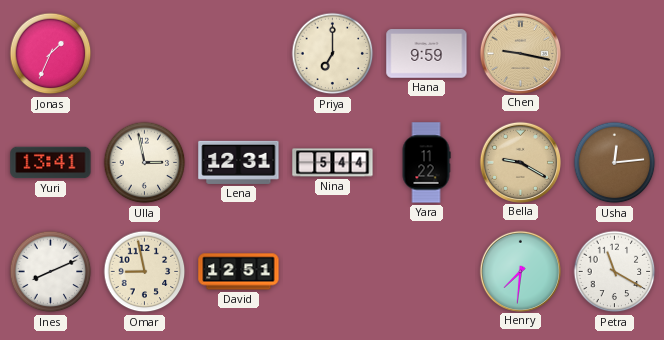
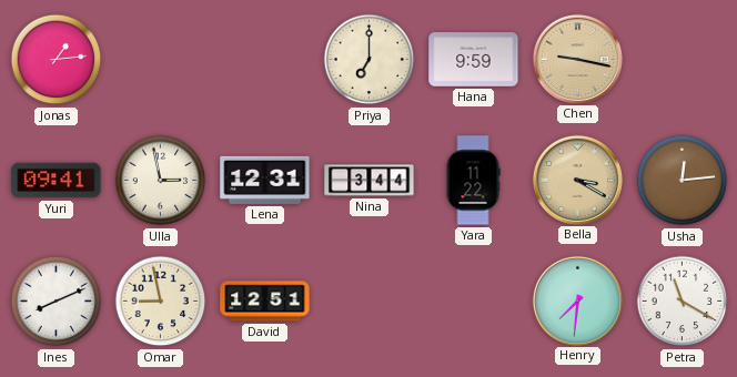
Jonas: 1:34 -> 1:14 (57, 60)
Yuri: 13:41 -> 09:41 (57, 181)
Nina: 5:44 -> 3:44 (370, 181)
Bella: 9:20 -> 3:20 (577, 180)
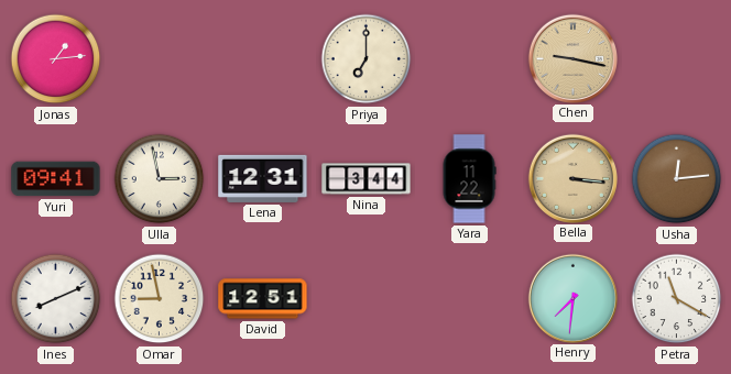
Hana: 9:59 -> none (474, 60)
Bella: 3:20 -> 3:16 (572, 178)
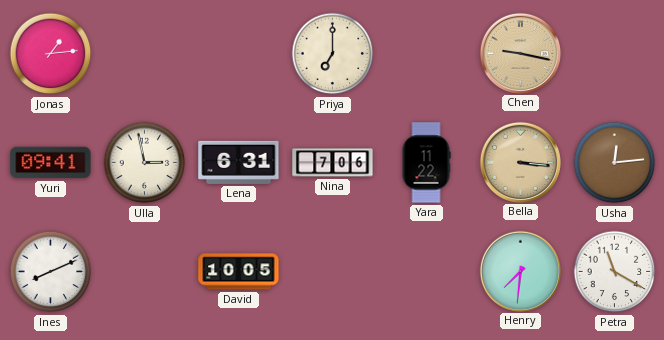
Lena: 12:31 -> 6:31 (239, 162)
Nina: 3:44 -> 7:06 (333, 163)
Omar: 8:58 -> none (160, 299)
David: 12:51 -> 10:05 (239, 272)
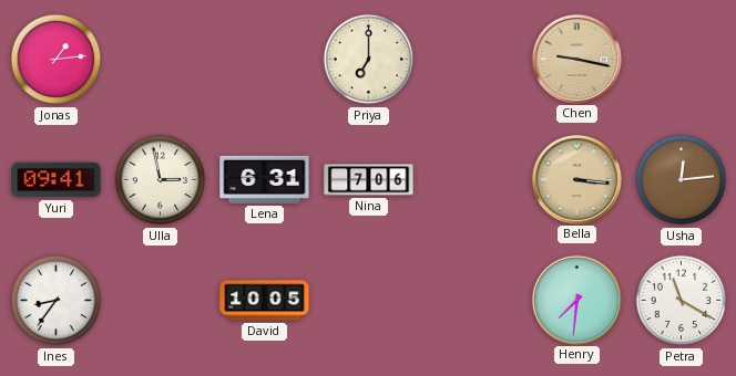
Yara: 11:22 -> none (426, 163)
Ines: 8:11 -> 8:36 (57, 301)
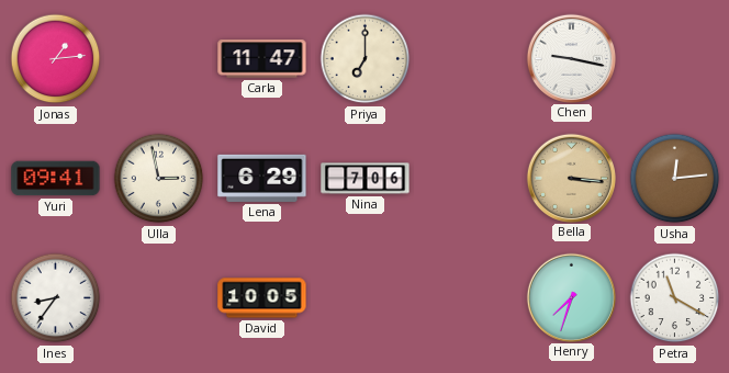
Carla: none -> 11:47 (262, 59)
Chen dial: champagne -> white (571, 58)
Lena: 6:31 -> 6:29 (262, 178)
Henry: 7:31 -> 7:33 (571, 297)
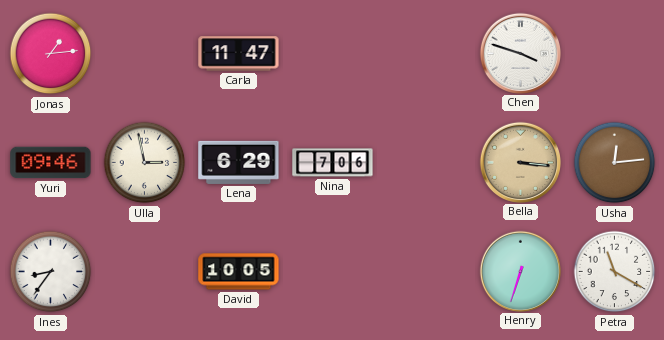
Priya: 7:00 -> none (366, 59)
Chen: 9:17 -> 3:48 (520, 53)
Yuri: 09:41 -> 09:46 (51, 163)
Henry: 7:33 -> 6:33 (520, 271)
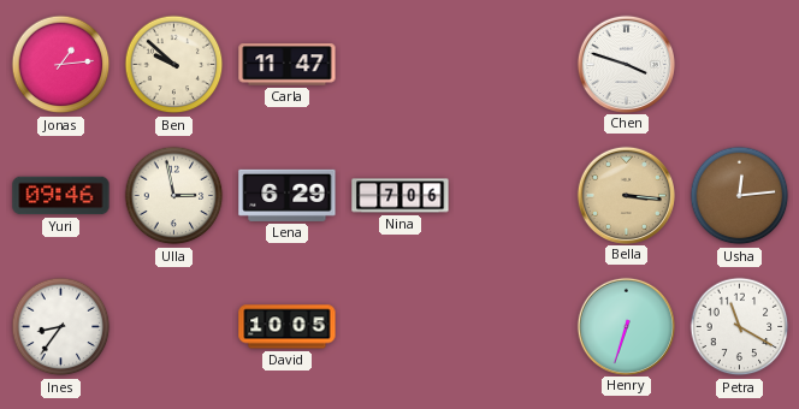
Ben: none -> 9:52 (174, 65)
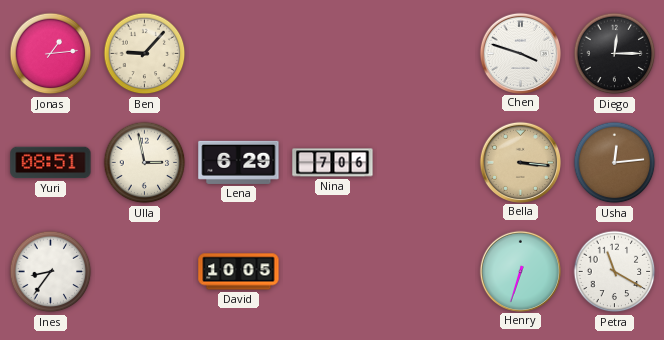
Ben: 9:52 -> 9:07 (145, 54)
Carla: 11:47 -> none (288, 65)
Diego: none -> 12:15 (615, 54)
Yuri: 09:46 -> 08:51 (51, 163)
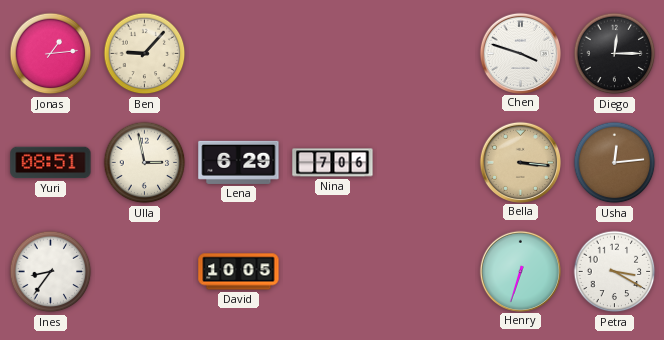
Petra: 11:20 -> 3:20 (615, 272)
